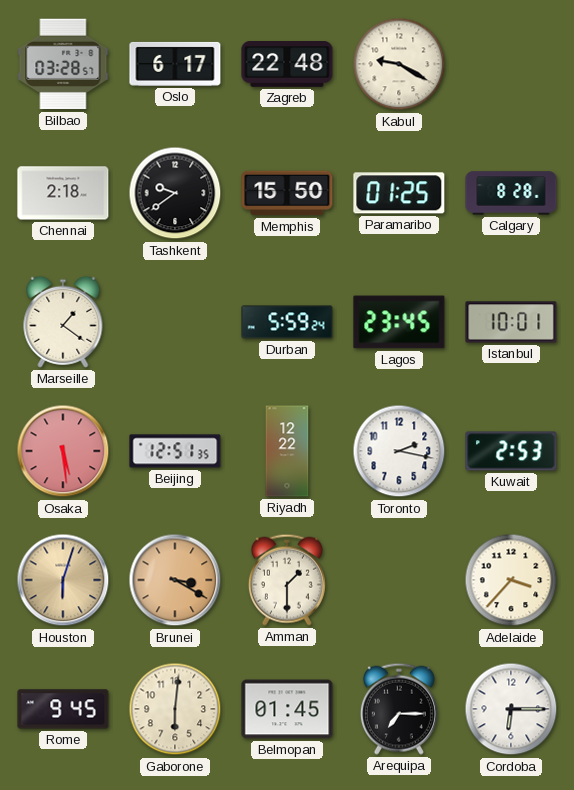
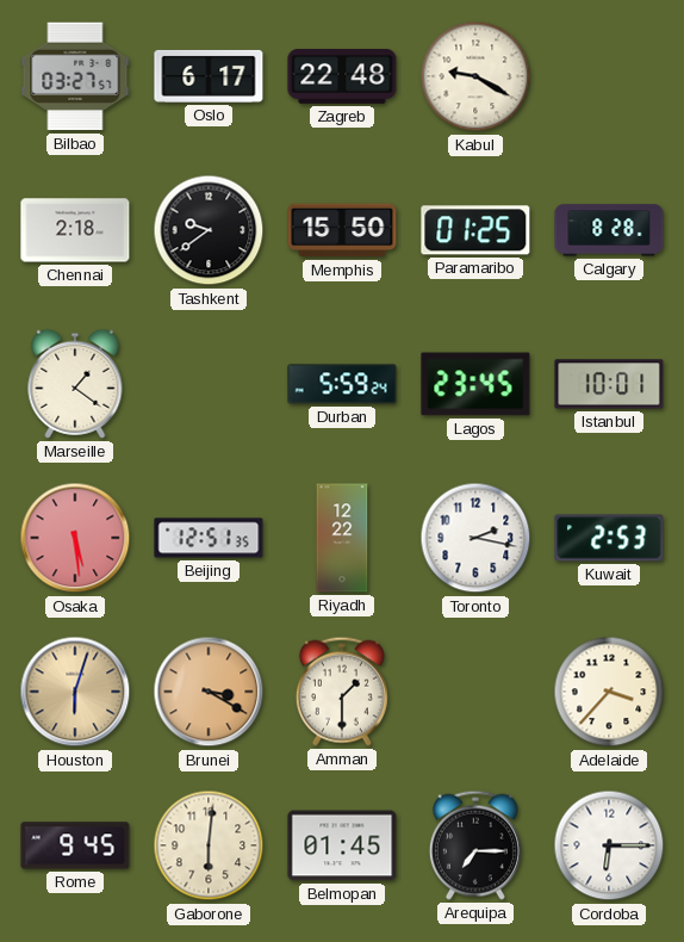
Bilbao: 03:28 -> 03:27 (75, 76)
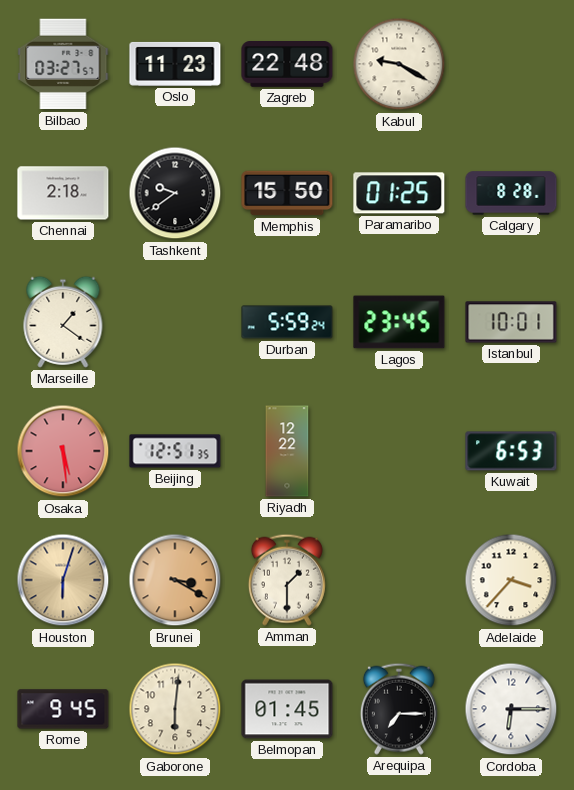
Oslo: 6:17 -> 11:23 (175, 64)
Toronto: 2:17 -> none (475, 538)
Kuwait: 2:53 -> 6:53 (511, 451)
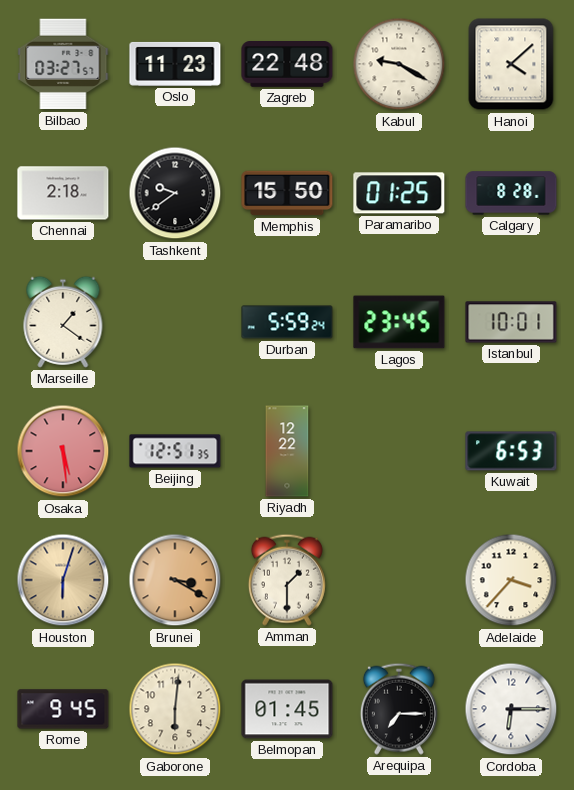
Hanoi: none -> 4:08 (511, 64)
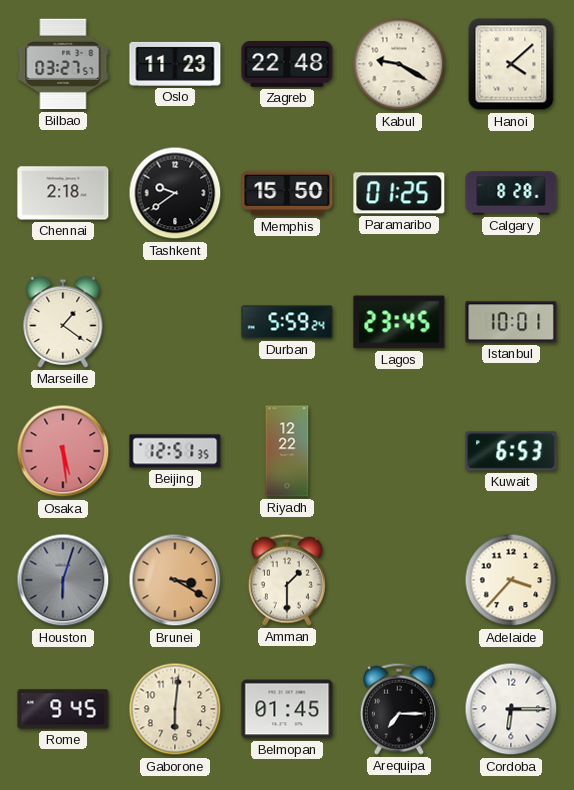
Houston dial: champagne -> grey (63, 580)
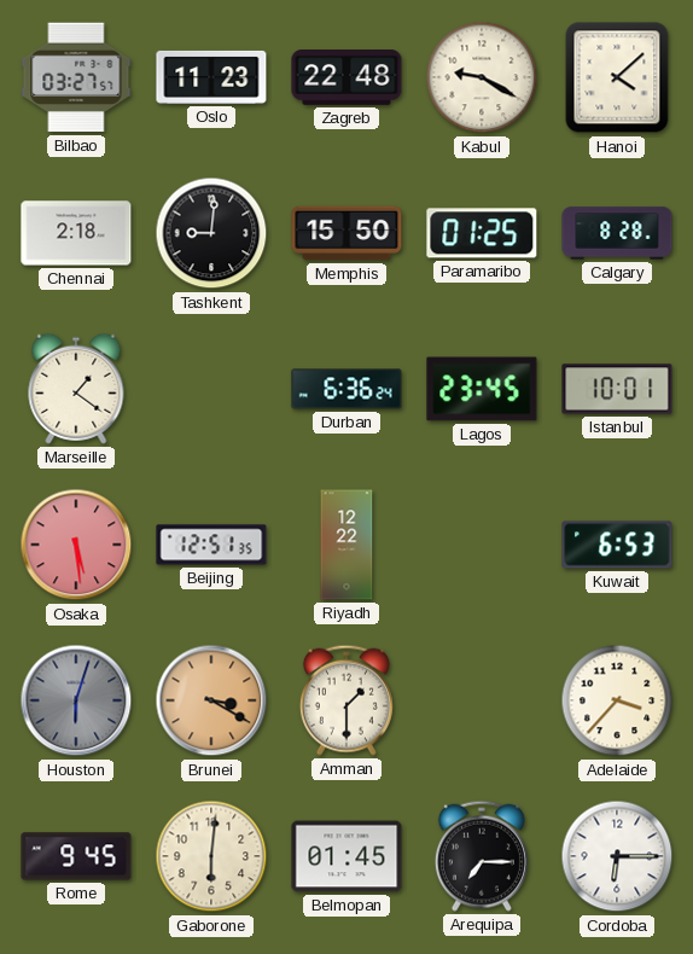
Tashkent: 9:39 -> 9:01 (211, 233)
Durban: 5:59 -> 6:36 (346, 389)
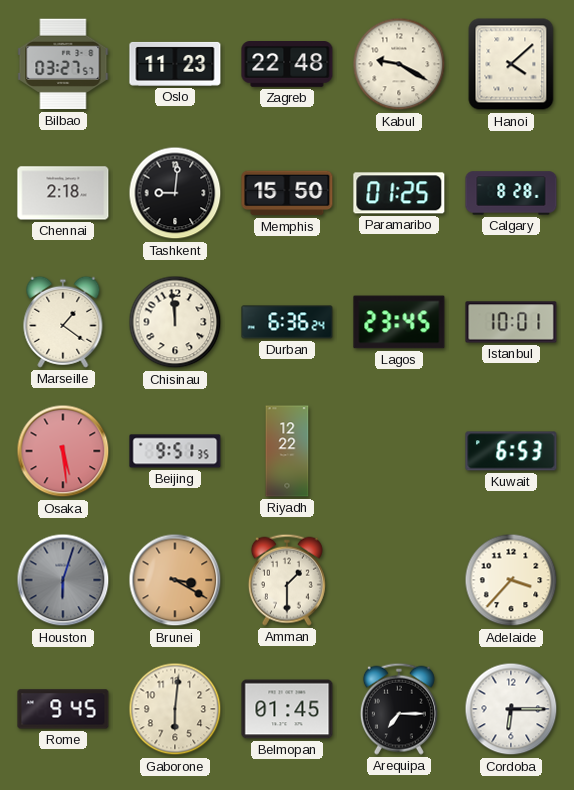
Chisinau: none -> 11:59 (175, 322)
Beijing: 12:51 -> 9:51 (175, 451)
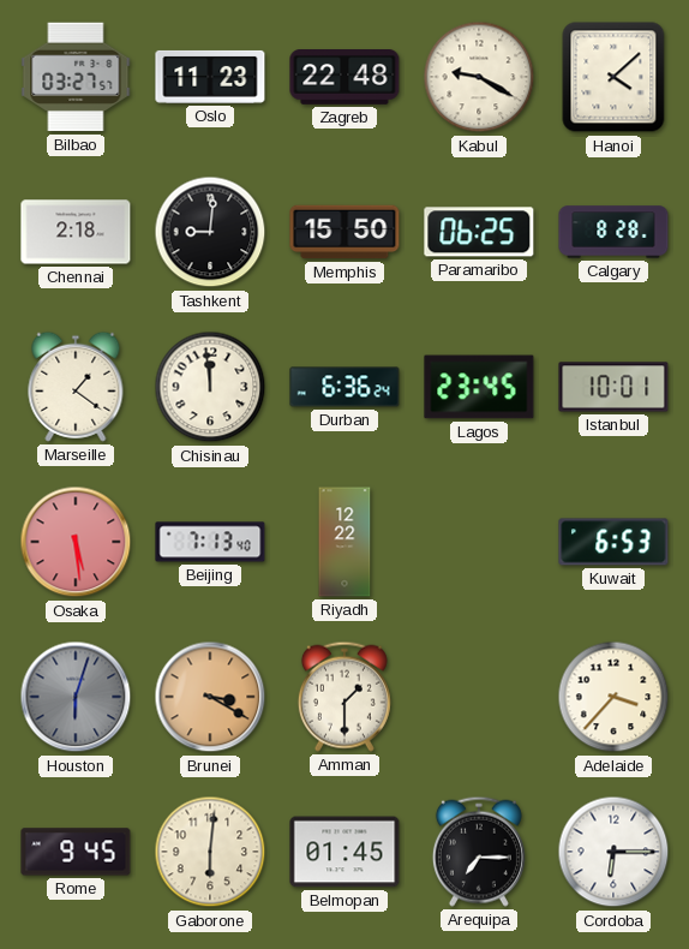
Paramaribo: 01:25 -> 06:25 (479, 232)
Beijing: 9:51 -> 7:13 (210, 542)
